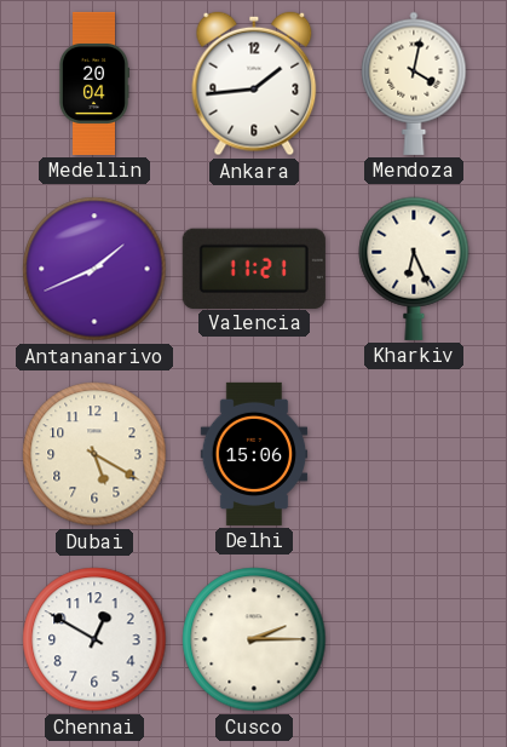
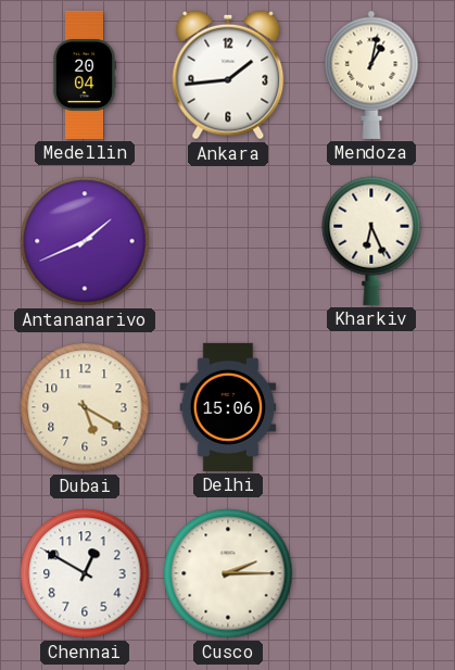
Mendoza: 4:02 -> 1:02 (371, 75)
Valencia: 11:21 -> none (254, 268)
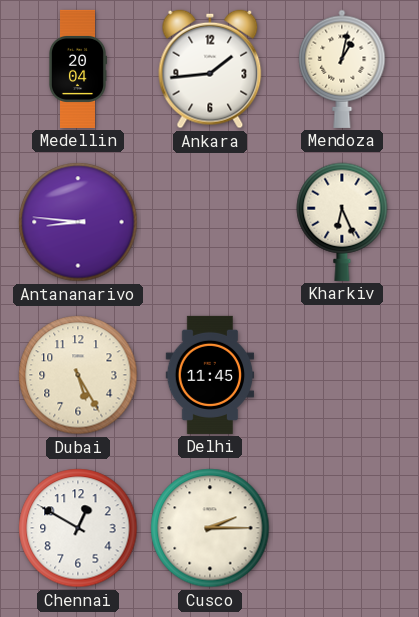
Antananarivo: 1:41 -> 8:46 (78, 222)
Dubai: 5:20 -> 5:25 (78, 375)
Delhi: 15:06 -> 11:45 (210, 375)
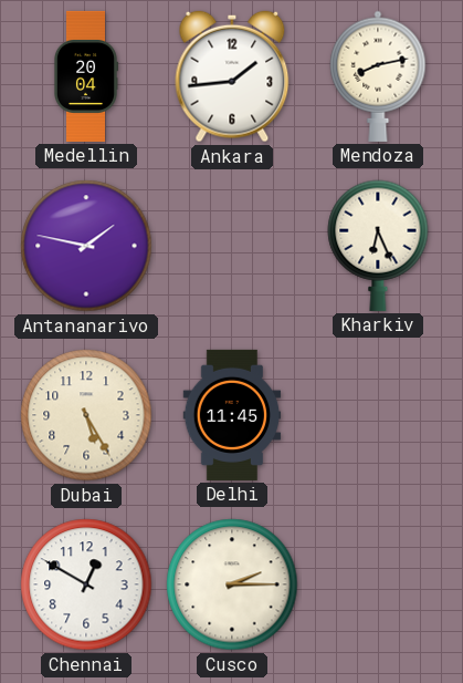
Mendoza: 1:02 -> 8:13 (378, 76)
Antananarivo: 8:46 -> 1:47 (86, 246)
